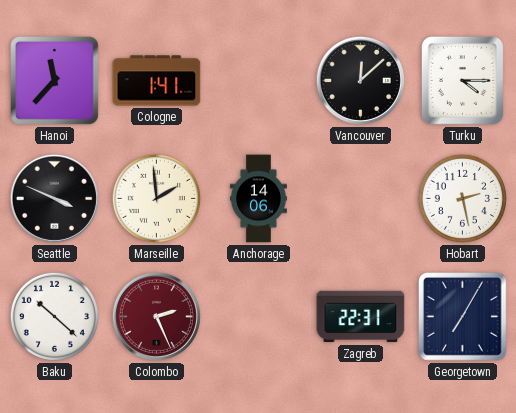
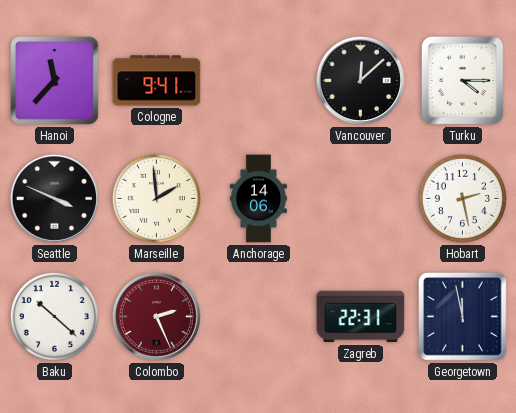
Cologne: 1:41 -> 9:41 (157, 81)
Georgetown: 7:05 -> 11:58 (463, 317)
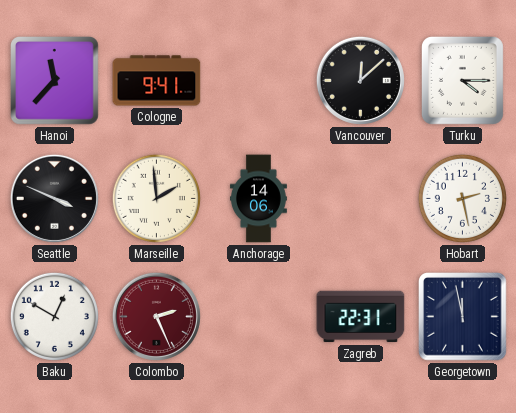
Baku: 10:22 -> 12:50 (54, 316)
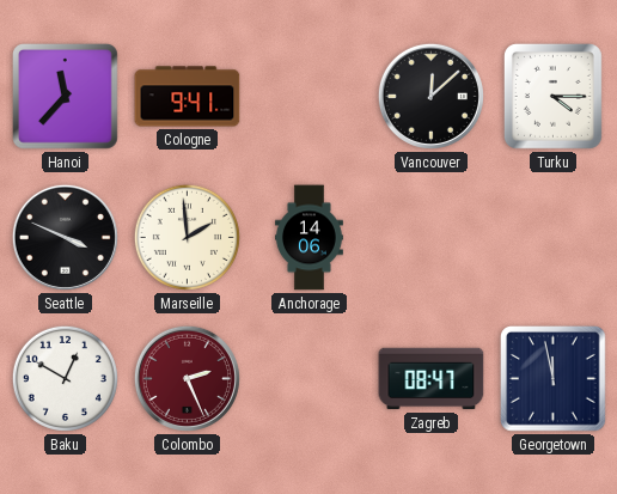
Hobart: 2:28 -> none (462, 198)
Zagreb: 22:31 -> 08:47 (432, 379)
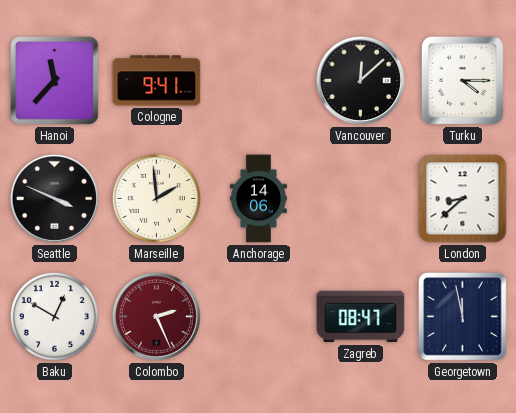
London: none -> 8:38 (463, 199)
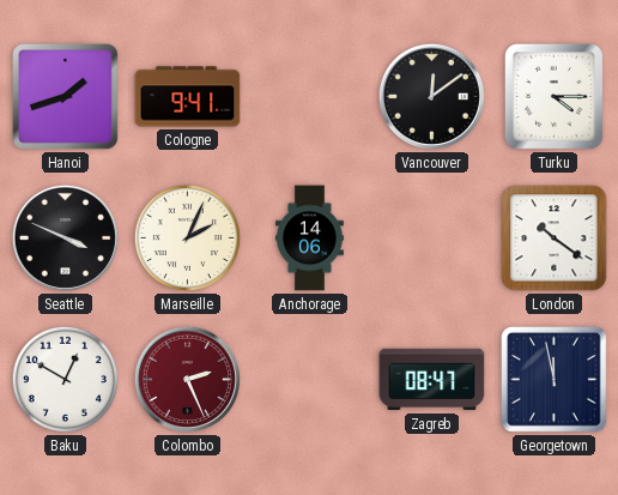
Hanoi: 11:37 -> 1:42 (66, 97)
Vancouver: 12:08 -> 12:09 (431, 96)
Marseille: 1:59 -> 2:04 (187, 237)
London: 8:38 -> 10:21 (555, 239)
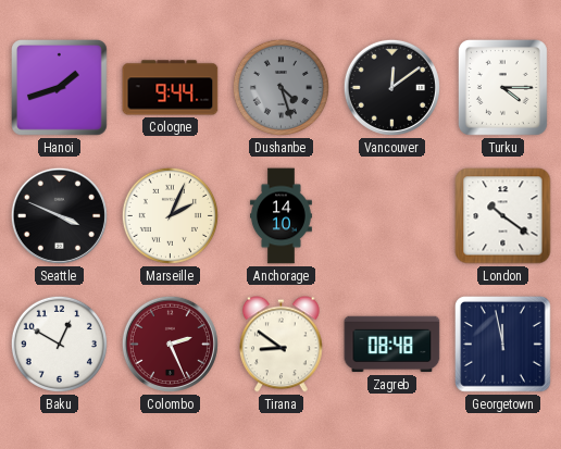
Cologne: 9:41 -> 9:44 (171, 88)
Dushanbe: none -> 4:27 (280, 87)
Anchorage: 14:06 -> 14:10 (282, 216)
Tirana: none -> 8:51 (280, 345)
Zagreb: 08:47 -> 08:48 (392, 345)
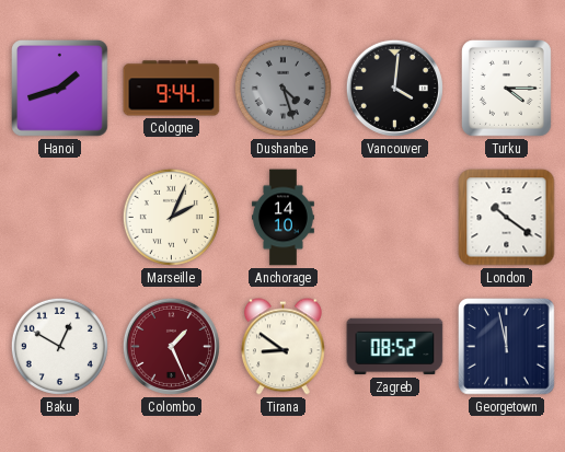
Vancouver: 12:09 -> 4:01 (394, 88)
Seattle: 3:49 -> none (59, 215)
Colombo: 2:26 -> 1:26 (171, 346)
Zagreb: 08:48 -> 08:52 (395, 347)
